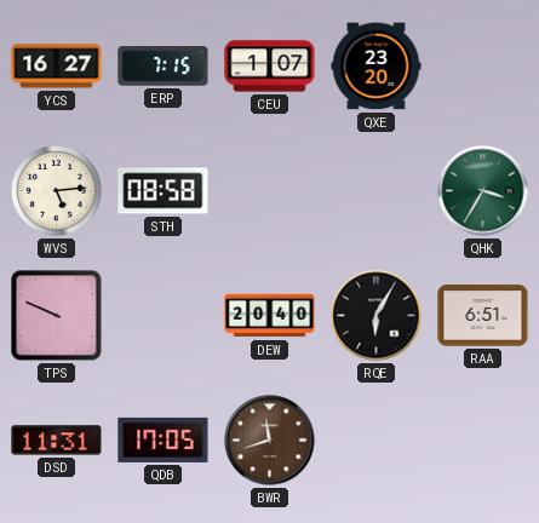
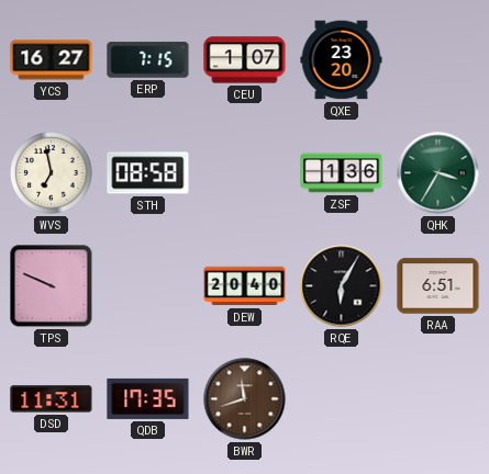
WVS: 5:14 -> 6:58 (52, 173)
ZSF: none -> 1:36 (342, 173)
QDB: 17:05 -> 17:35 (148, 398)
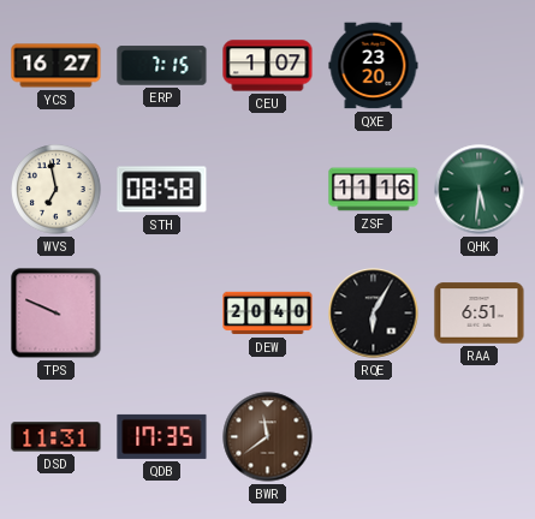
ZSF: 1:36 -> 11:16 (374, 190)
QHK: 3:35 -> 5:31 (480, 190)
BWR: 11:42 -> 11:39 (268, 437)
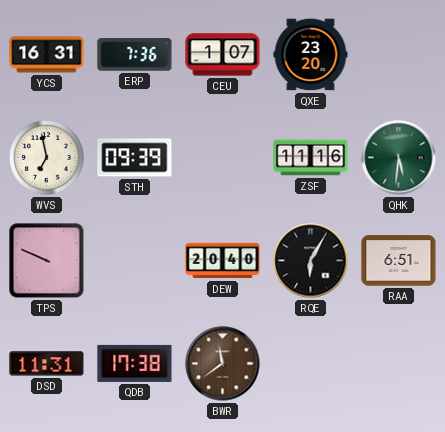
YCS: 16:27 -> 16:31 (47, 55)
ERP: 7:15 -> 7:36 (135, 55)
STH: 08:58 -> 09:39 (135, 158)
QDB: 17:35 -> 17:38 (135, 363)
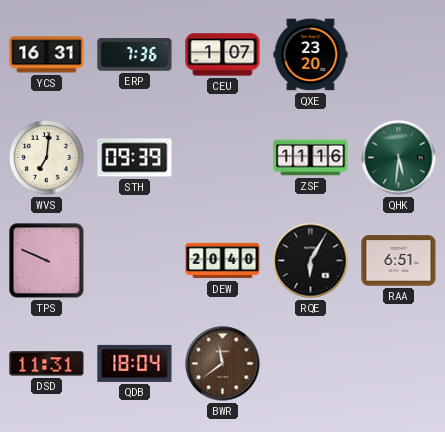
WVS: 6:58 -> 7:01 (47, 158)
QDB: 17:38 -> 18:04 (135, 363)
